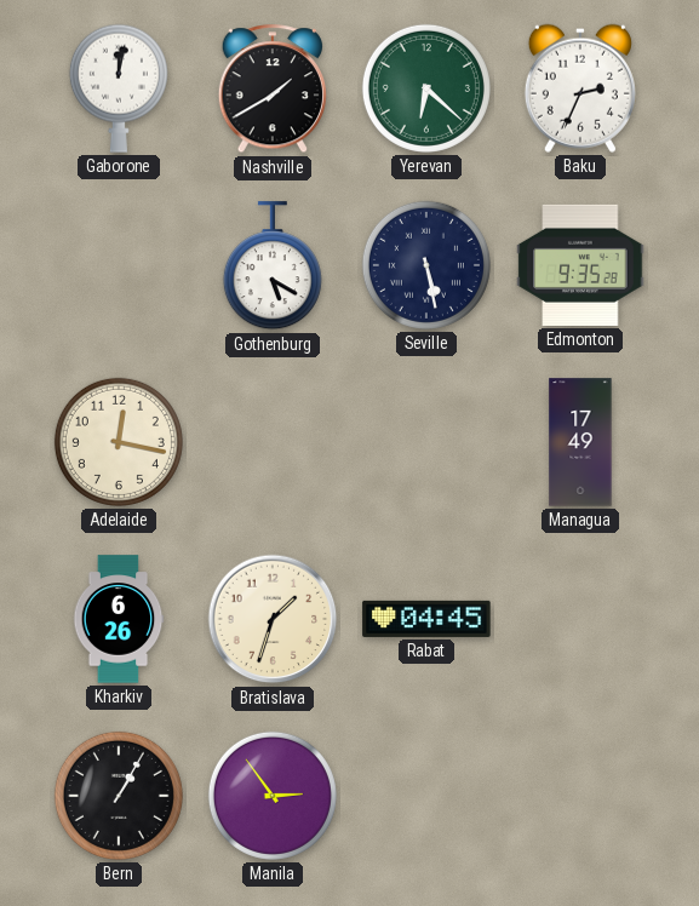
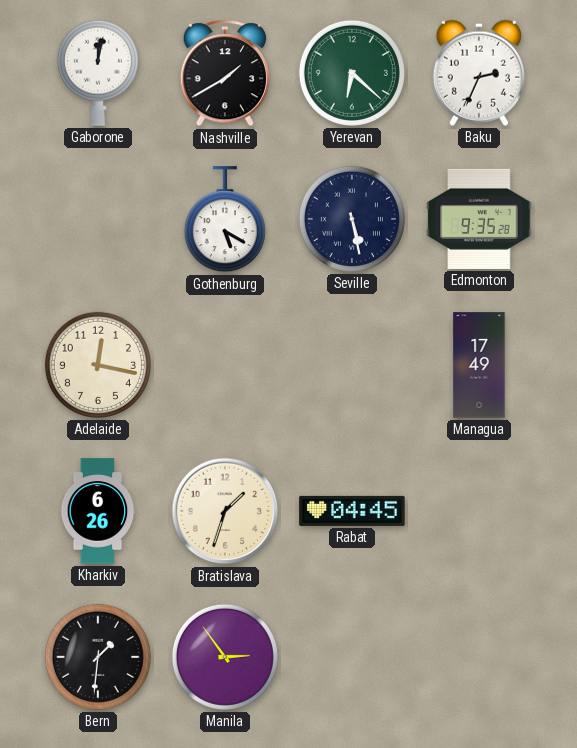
Bern: 1:05 -> 1:31 (98, 657)
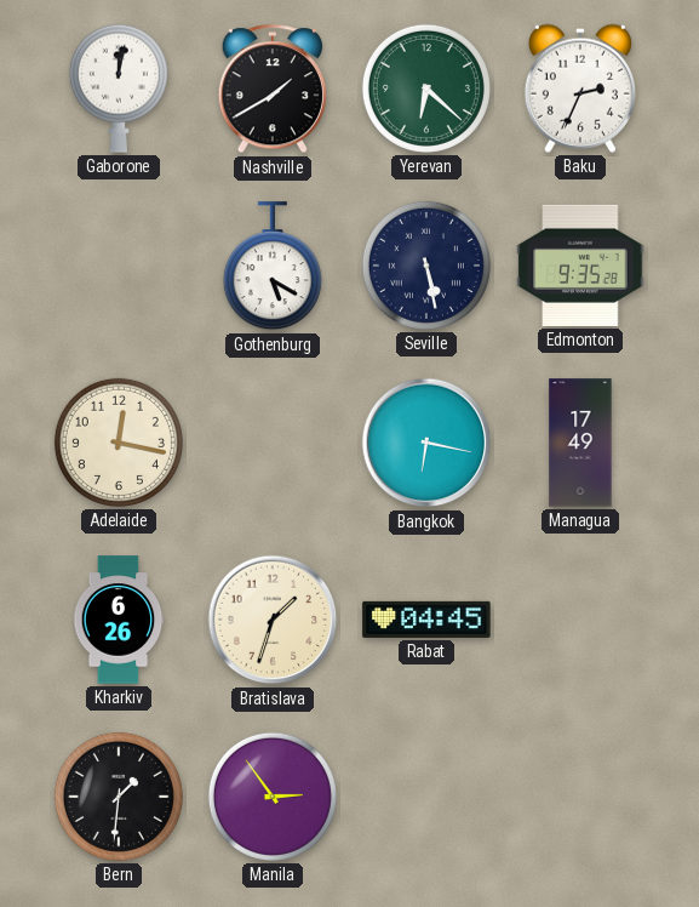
Bangkok: none -> 6:17 (426, 443)
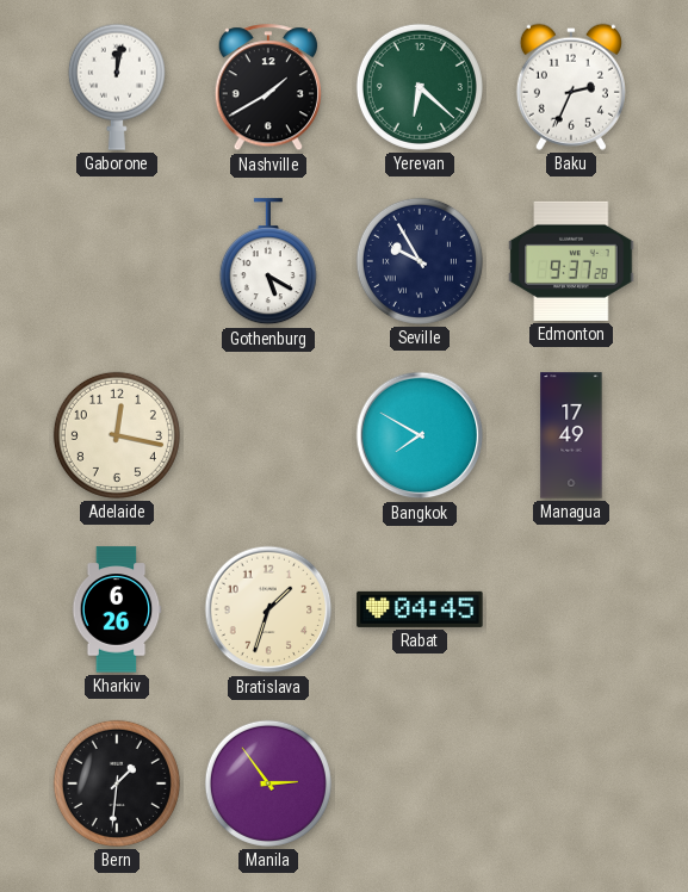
Seville: 5:28 -> 9:55 (420, 261)
Edmonton: 9:35 -> 9:37 (571, 261)
Bangkok: 6:17 -> 7:50 (420, 435)
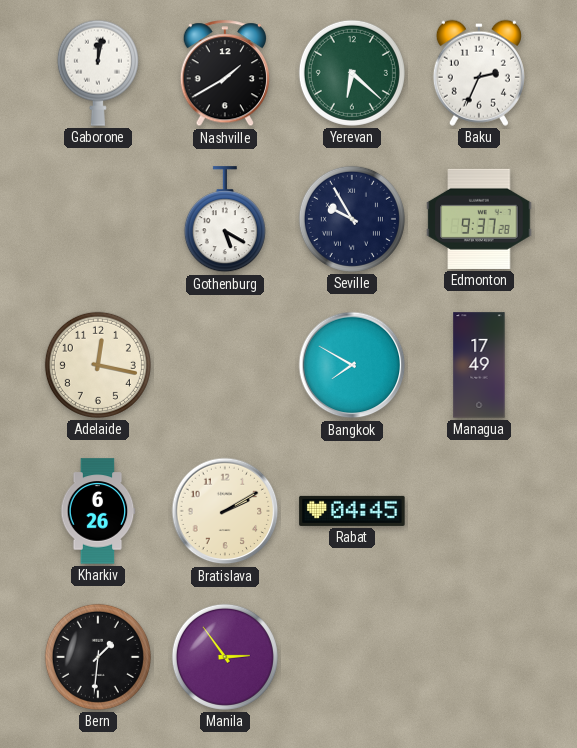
Bratislava: 1:33 -> 2:10 (225, 511)
